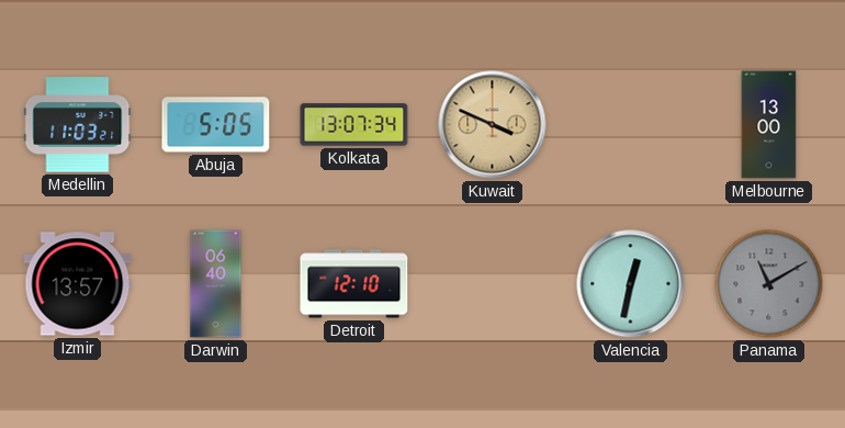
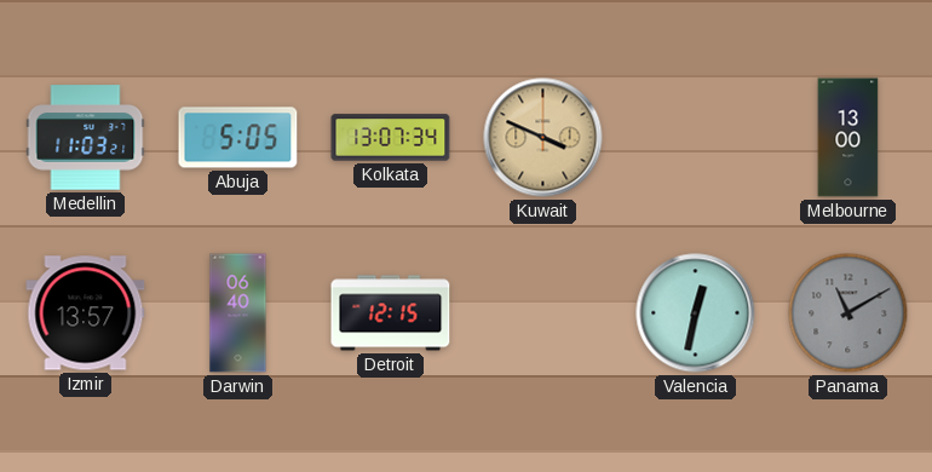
Detroit: 12:10 -> 12:15 (391, 313)
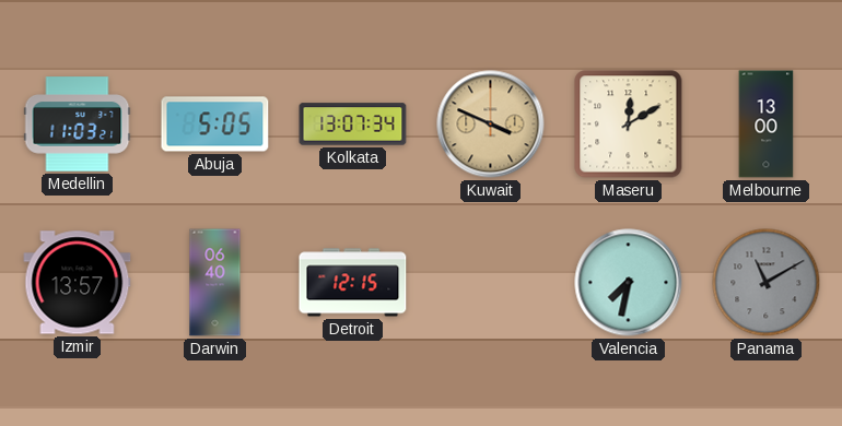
Maseru: none -> 12:10 (629, 125)
Valencia: 12:32 -> 7:32 (629, 283)
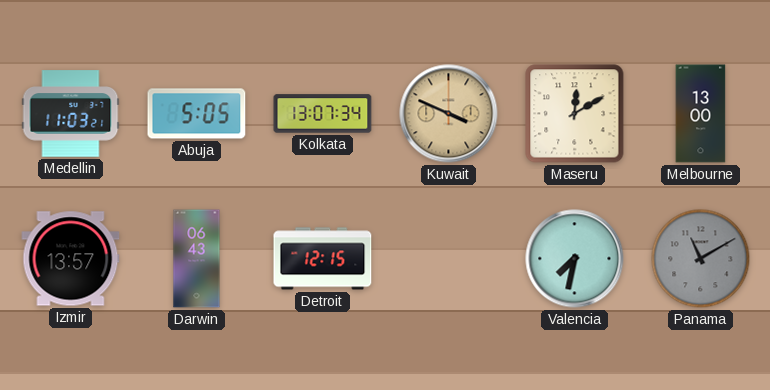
Darwin: 06:40 -> 06:43 (197, 259)
